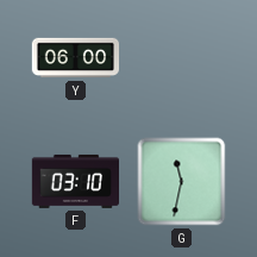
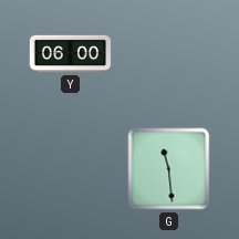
F: 03:10 -> none (75, 181)
G: 11:32 -> 11:29 (169, 169)
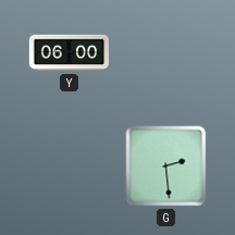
G: 11:29 -> 2:29 (166, 166)
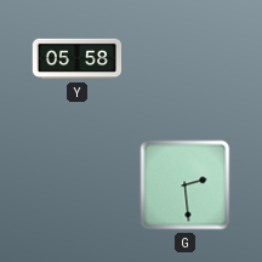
Y: 06:00 -> 05:58 (76, 59)
